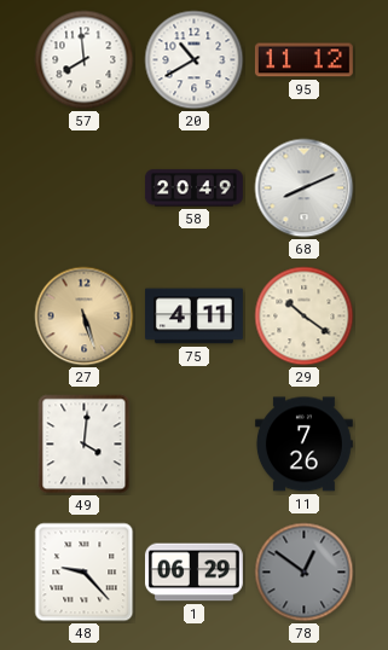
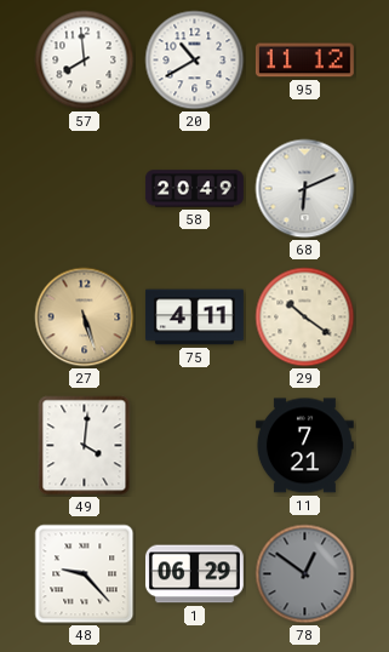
68: 8:11 -> 6:11 (305, 189)
11: 7:26 -> 7:21 (304, 446)
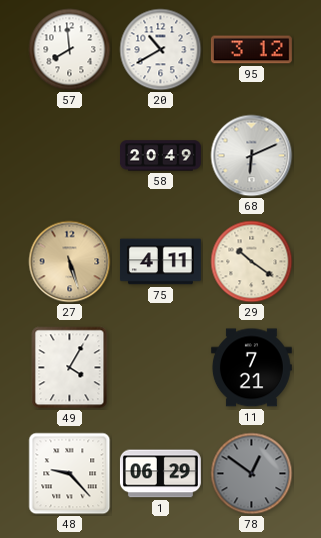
95: 11:12 -> 3:12 (251, 50)
49: 4:01 -> 4:05 (70, 368)
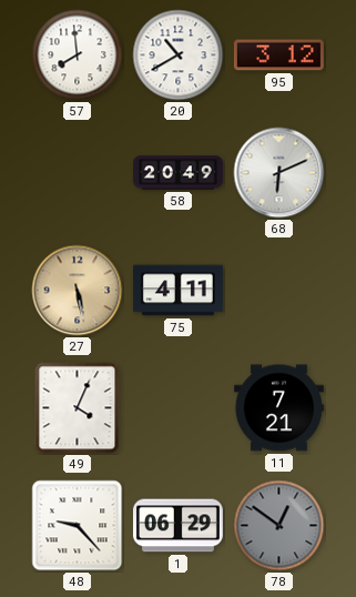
27: 5:27 -> 5:28 (78, 291)
29: 10:21 -> none (252, 262)
49: 4:05 -> 4:04 (78, 408)
